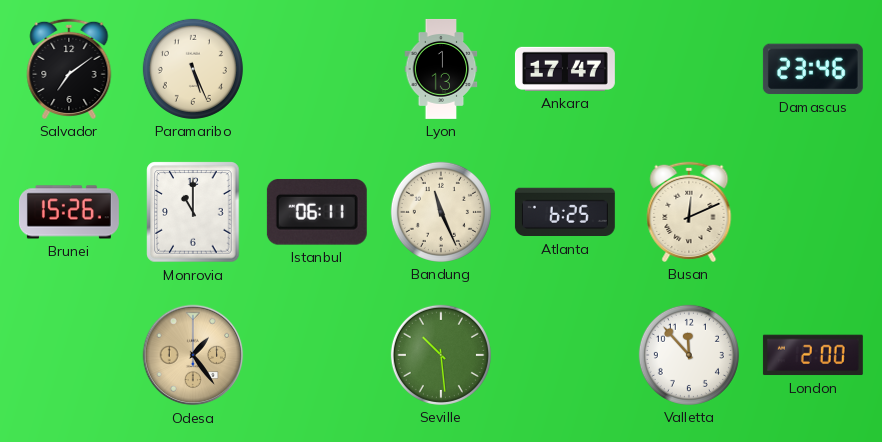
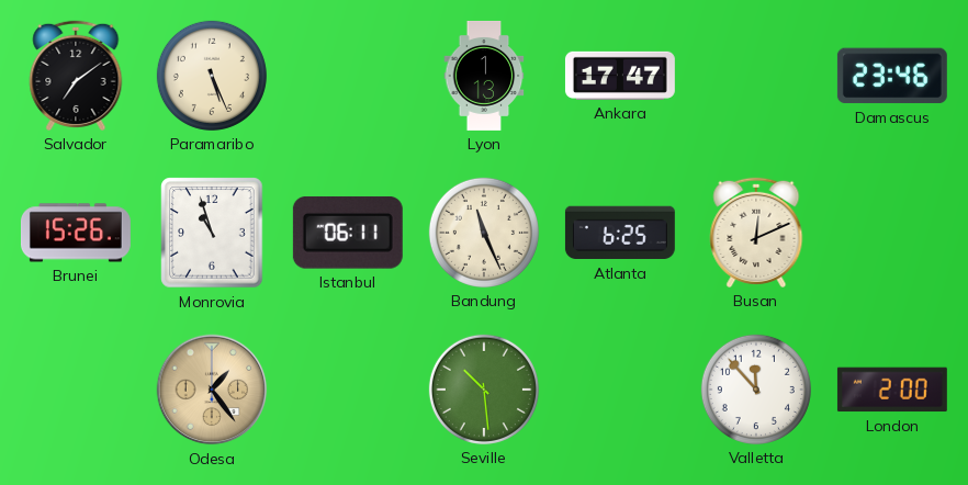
Monrovia: 11:00 -> 10:57 (212, 233)
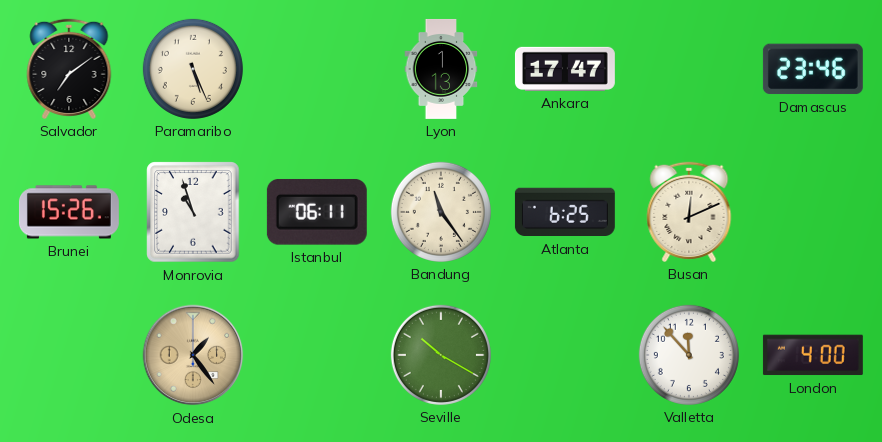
Bandung: 11:26 -> 11:24 (441, 212)
Seville: 10:29 -> 10:20 (441, 355)
London: 2:00 -> 4:00 (813, 355)
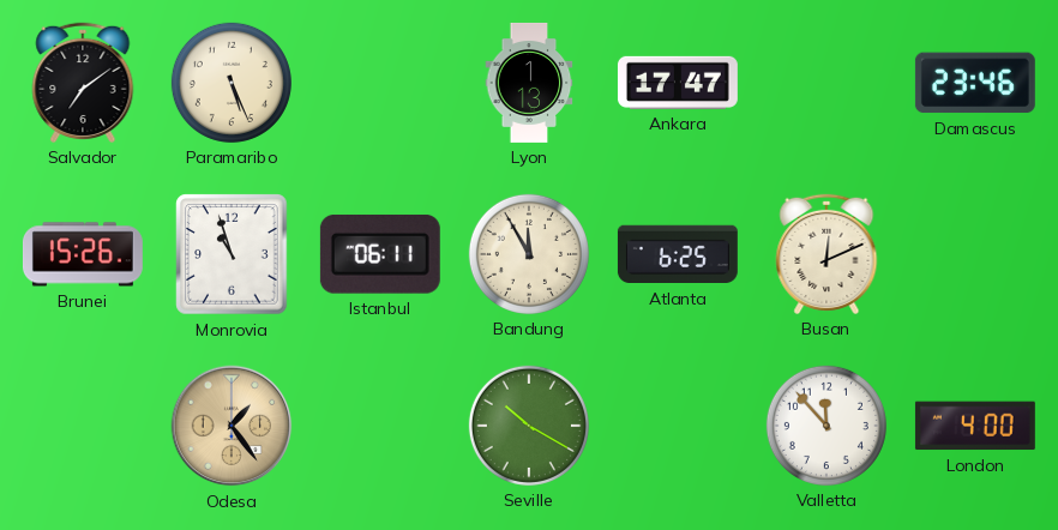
Bandung: 11:24 -> 11:55 (529, 254)
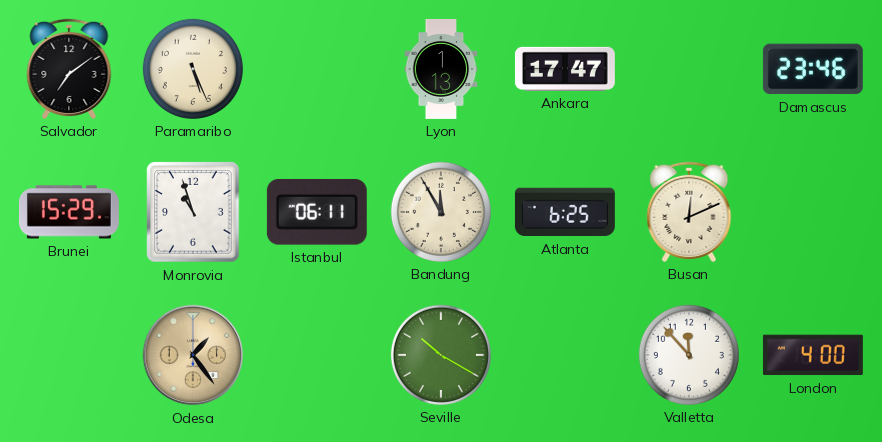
Brunei: 15:26 -> 15:29 (69, 212)
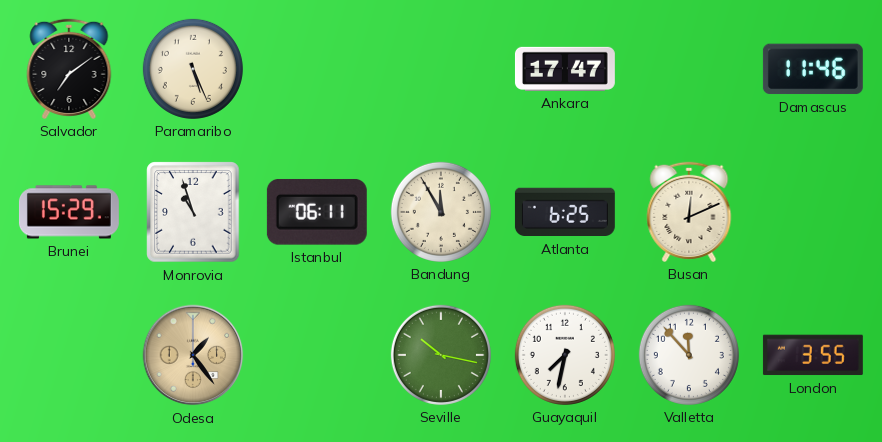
Lyon: 1:13 -> none (441, 69)
Damascus: 23:46 -> 11:46 (813, 69)
Seville: 10:20 -> 10:17 (441, 355)
Guayaquil: none -> 7:32 (565, 355)
London: 4:00 -> 3:55 (813, 355)
